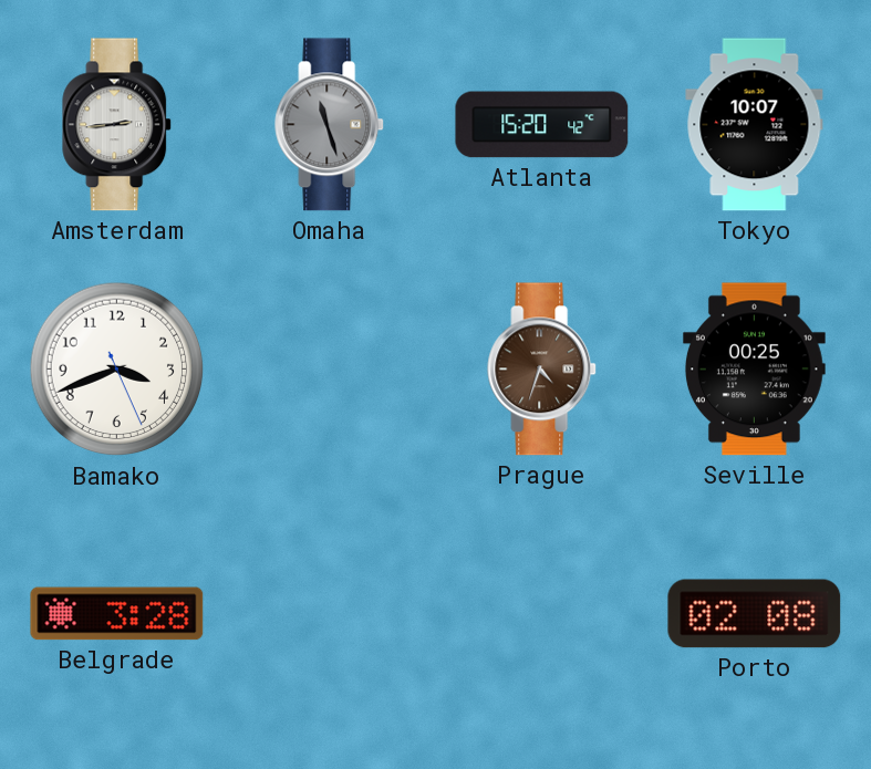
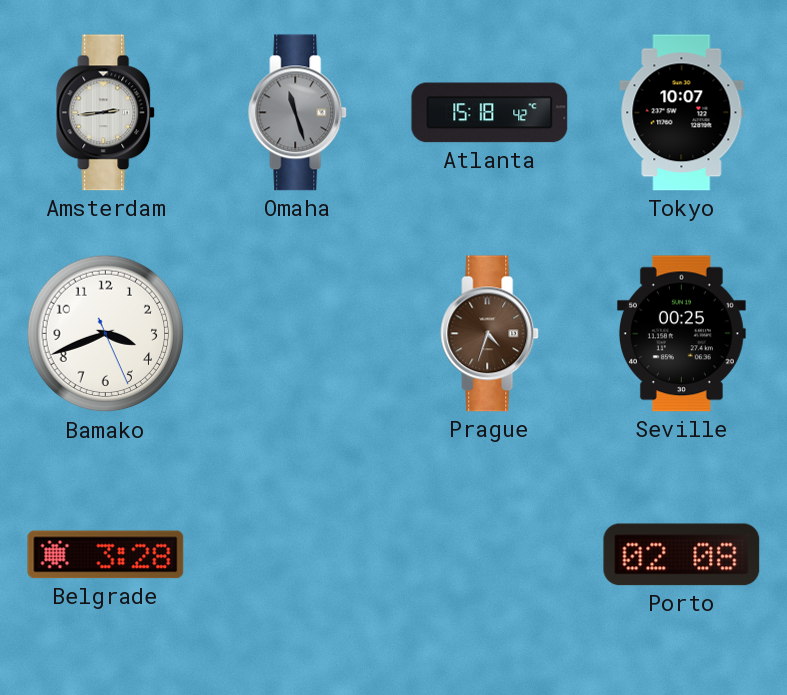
Atlanta: 15:20 -> 15:18 (490, 113)
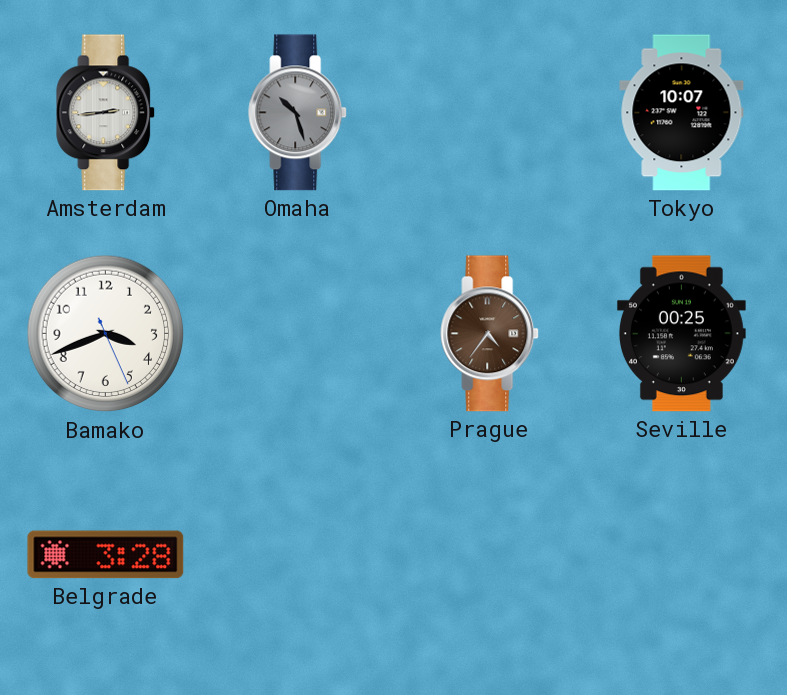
Omaha: 11:27 -> 10:27 (298, 113)
Atlanta: 15:18 -> none (490, 113)
Prague: 4:33 -> 4:36 (490, 334)
Porto: 02:08 -> none (682, 555)
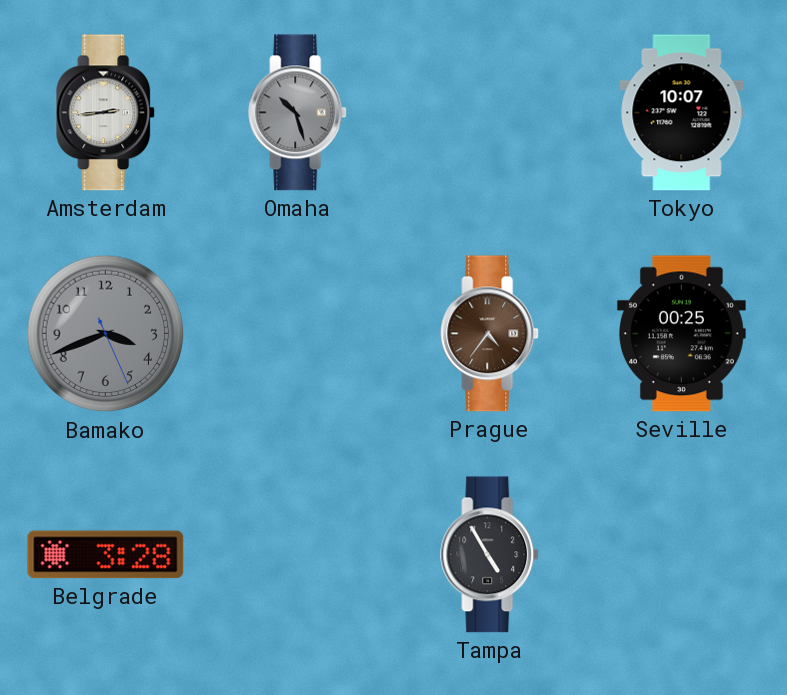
Bamako dial: white -> grey (106, 334)
Tampa: none -> 4:55 (490, 555)
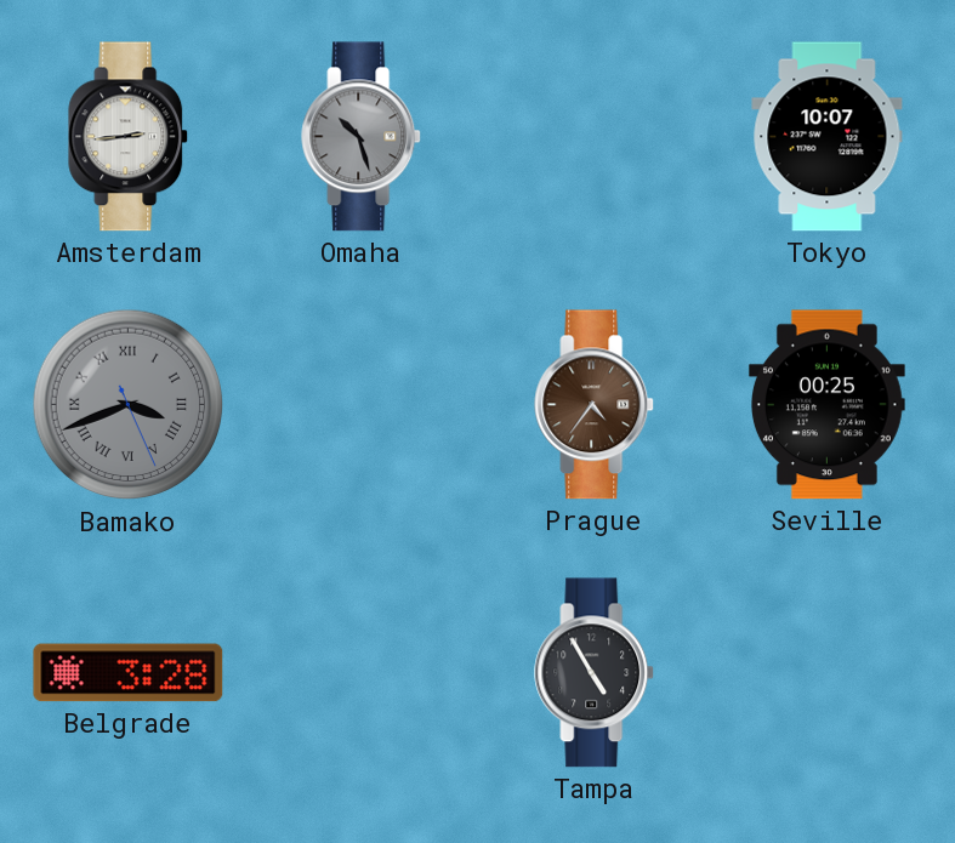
Bamako numerals: Arabic -> Roman (129, 405)
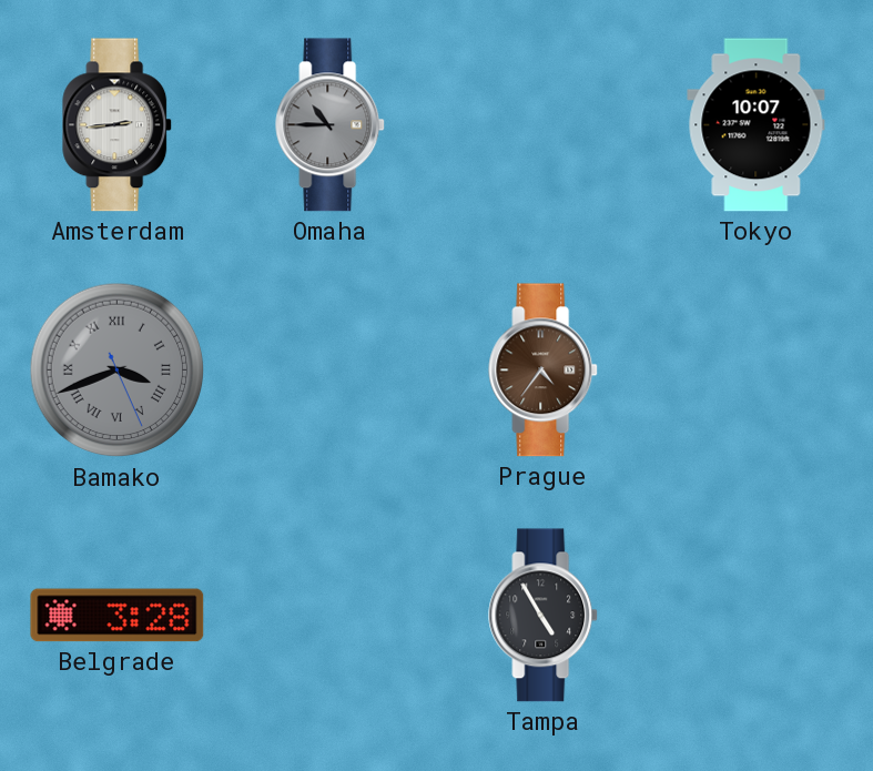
Omaha: 10:27 -> 10:45 (331, 125)
Seville: 00:25 -> none (826, 405)
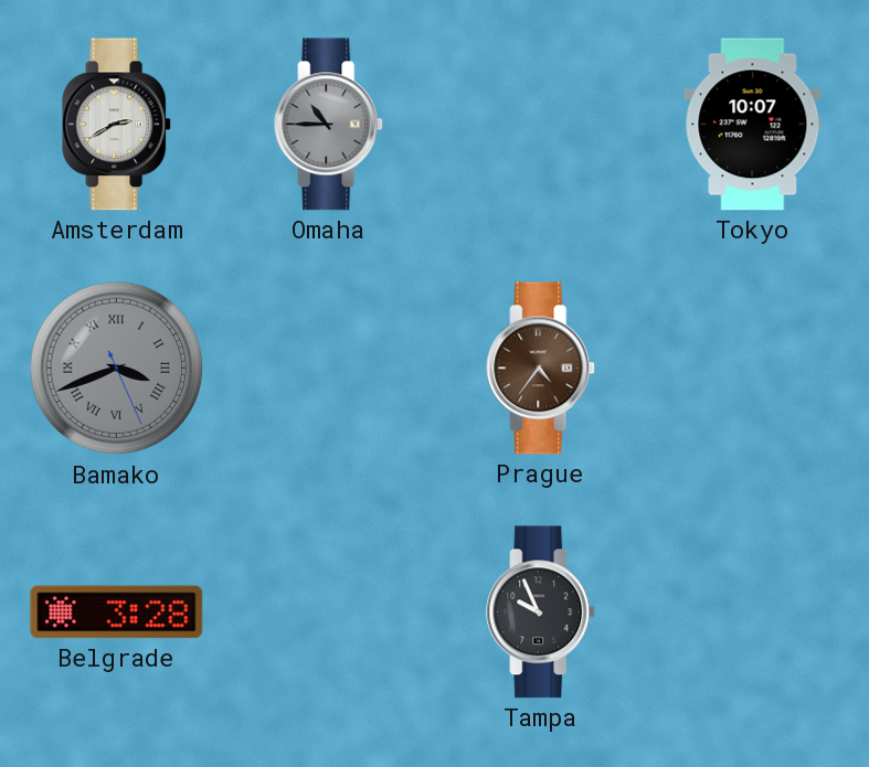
Amsterdam: 2:44 -> 2:40 (117, 125)
Tampa: 4:55 -> 9:56 (541, 612)
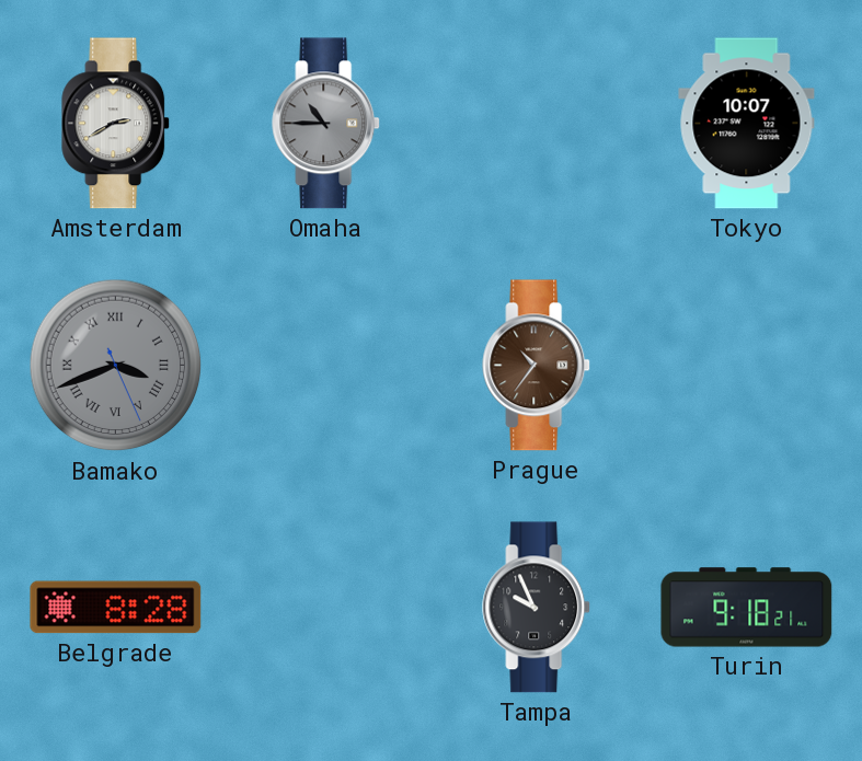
Prague: 4:36 -> 10:36 (537, 366)
Belgrade: 3:28 -> 8:28 (116, 608)
Turin: none -> 9:18 (747, 608)
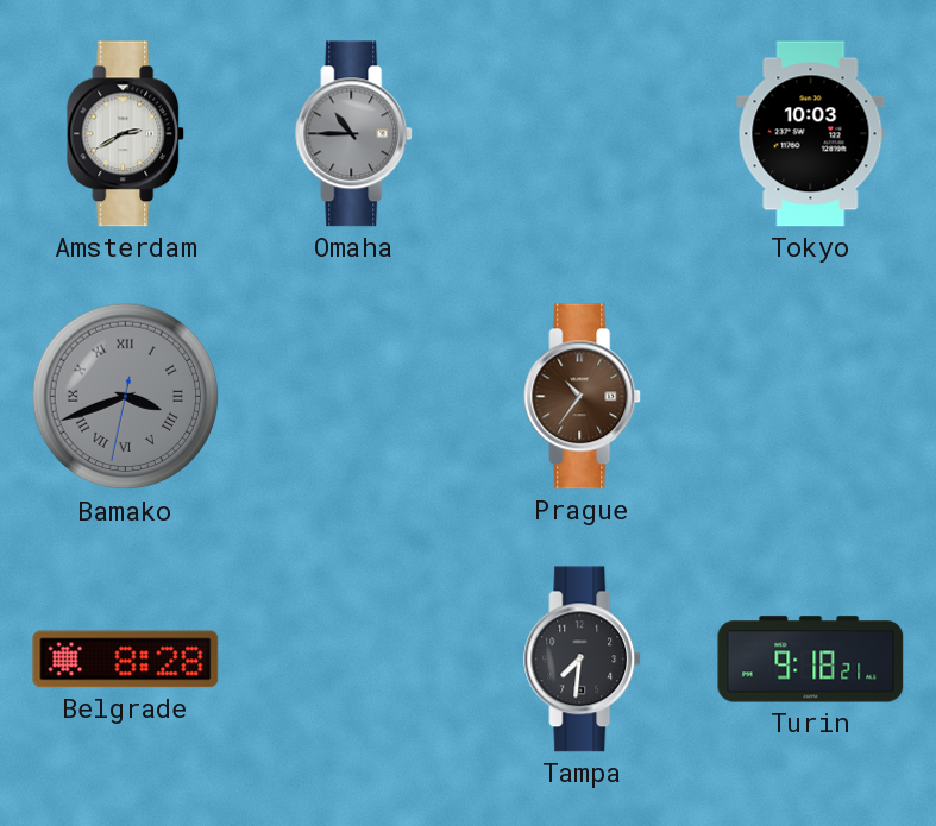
Tokyo: 10:07 -> 10:03 (811, 134)
Bamako: 3:41:26 -> 3:41:32 (126, 397)
Tampa: 9:56 -> 7:31 (583, 660)
